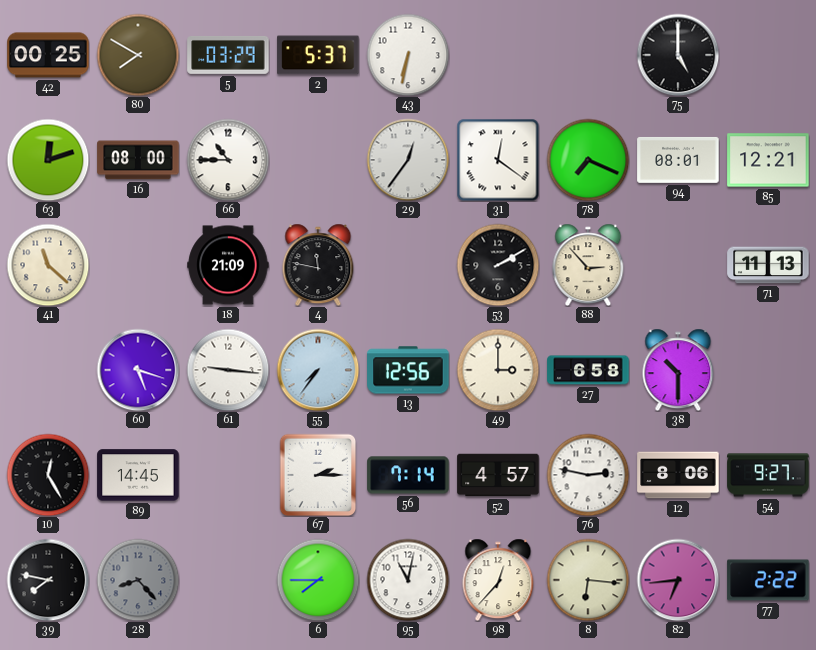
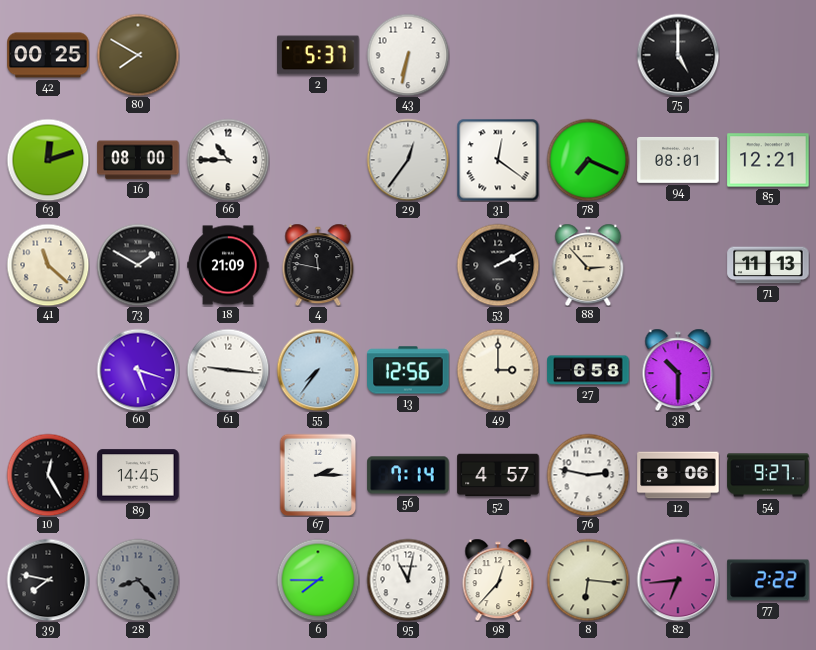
5: 03:29 -> none (228, 55)
73: none -> 1:50 (138, 265)
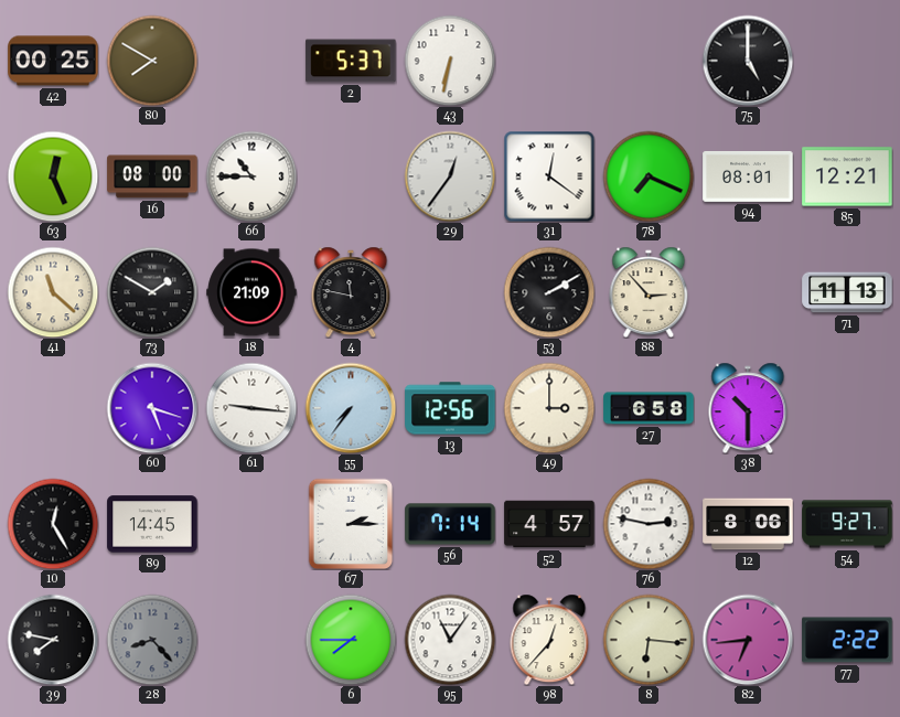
63: 12:12 -> 12:26 (53, 176)
95: 11:02 -> 11:06 (450, 640)
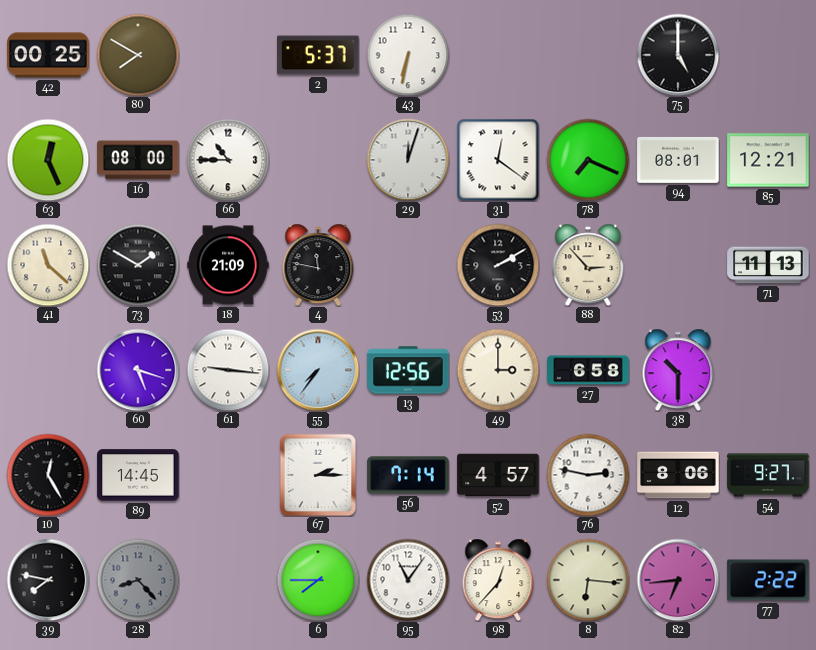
29: 12:36 -> 12:03 (408, 160)
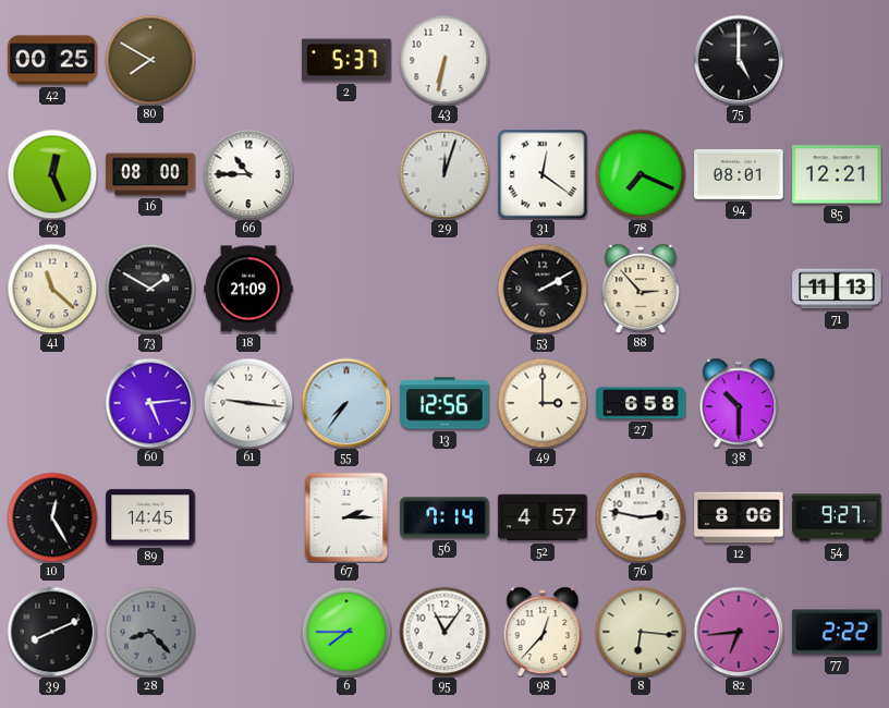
4: 11:47 -> none (318, 265)
60: 5:18 -> 5:14 (150, 403)
39: 7:47 -> 8:11 (52, 632)
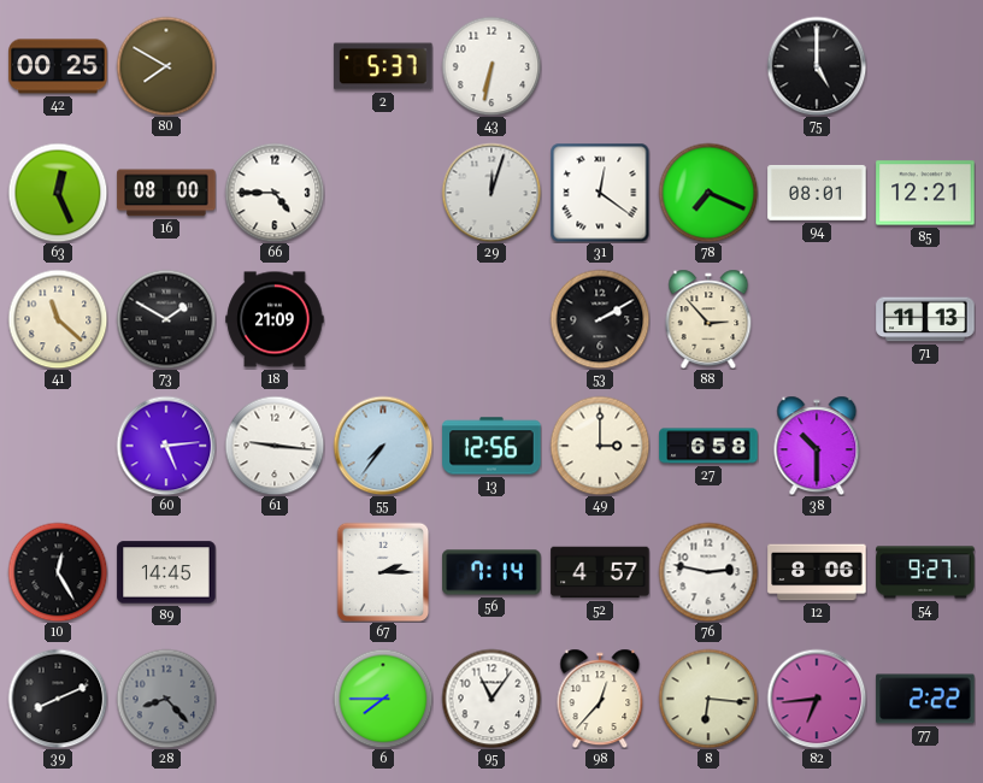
66: 10:45 -> 4:45 (275, 193)
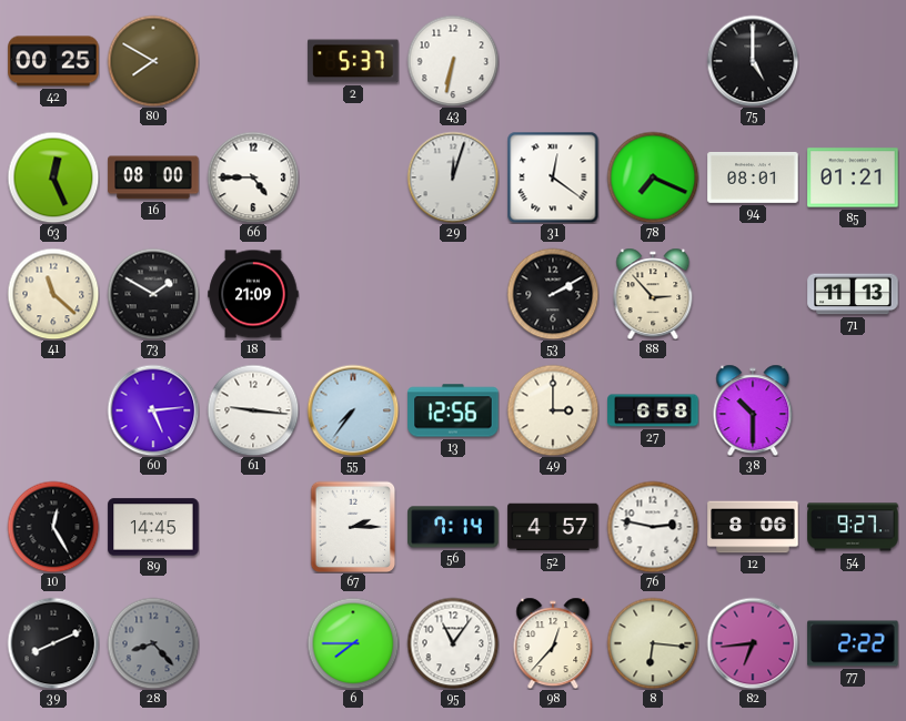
85: 12:21 -> 01:21 (853, 177)
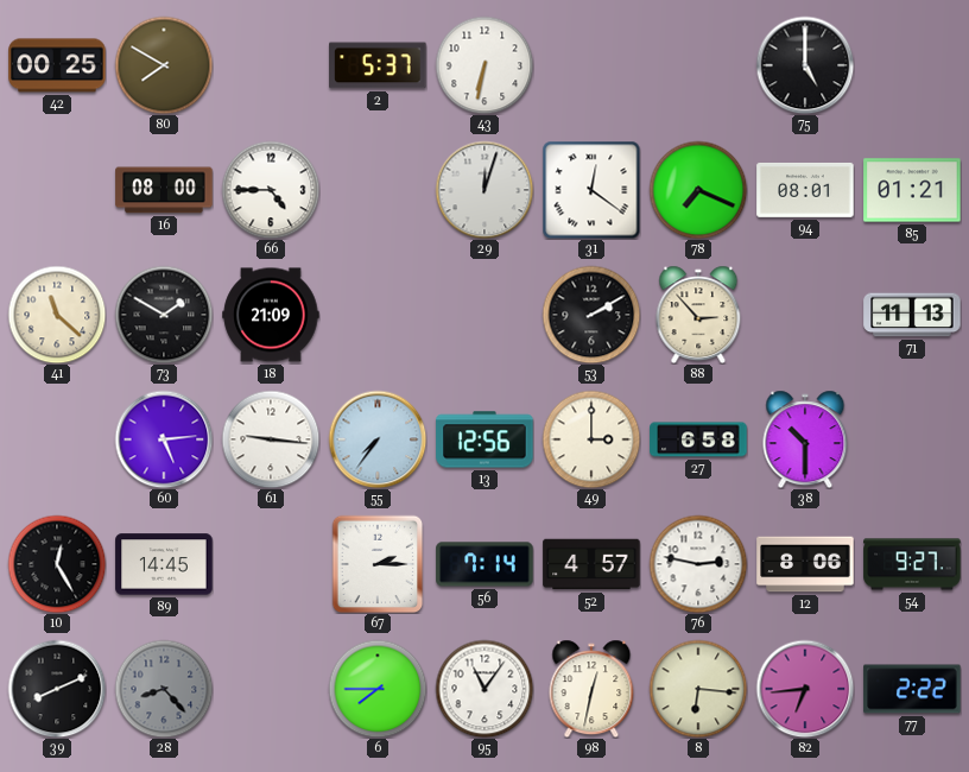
63: 12:26 -> none (53, 177)
98: 12:37 -> 12:32 (591, 689)
